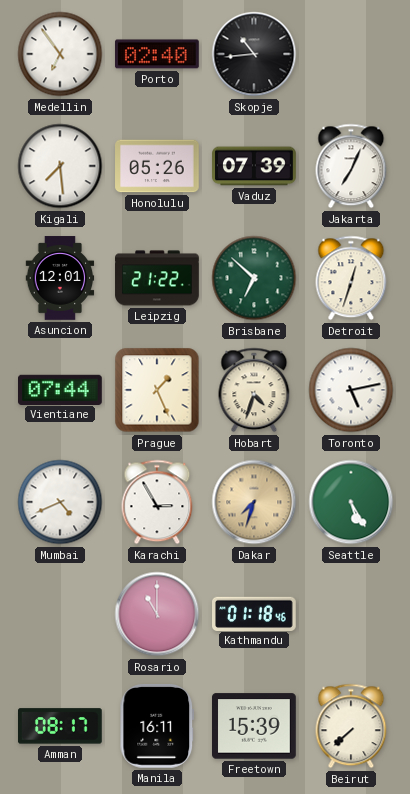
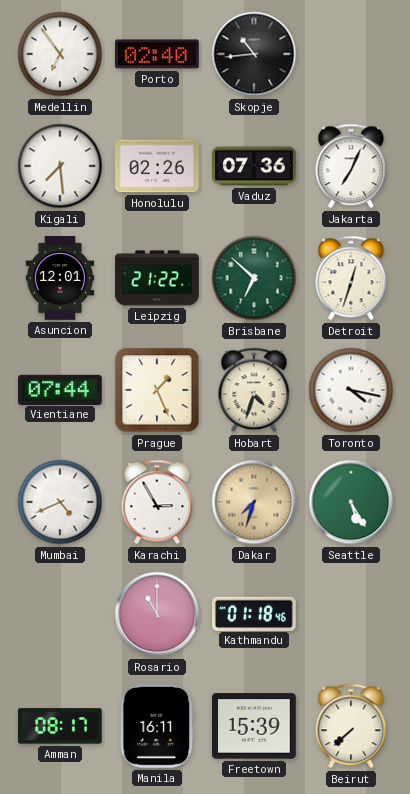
Honolulu: 05:26 -> 02:26 (157, 166)
Vaduz: 07:39 -> 07:36 (254, 166)
Toronto: 5:13 -> 4:17 (351, 390)
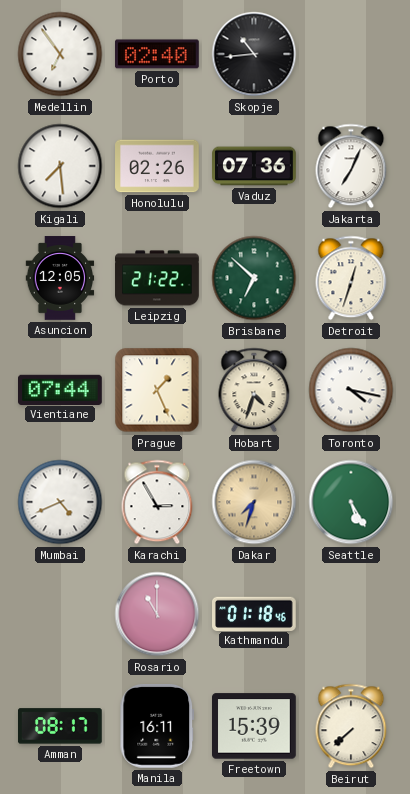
Asuncion: 12:01 -> 12:05 (60, 278)
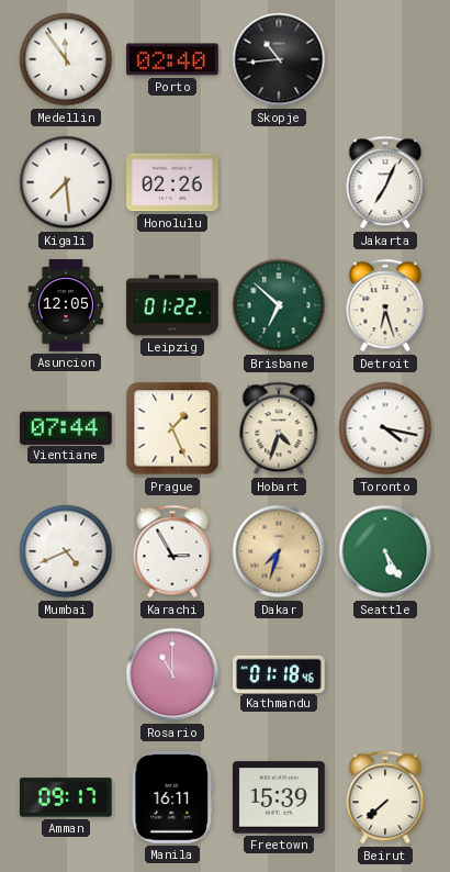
Medellin: 6:54 -> 11:54 (66, 59)
Vaduz: 07:36 -> none (254, 166)
Leipzig: 21:22 -> 01:22 (172, 305)
Detroit: 12:33 -> 6:27 (385, 305)
Amman: 08:17 -> 09:17 (67, 797)
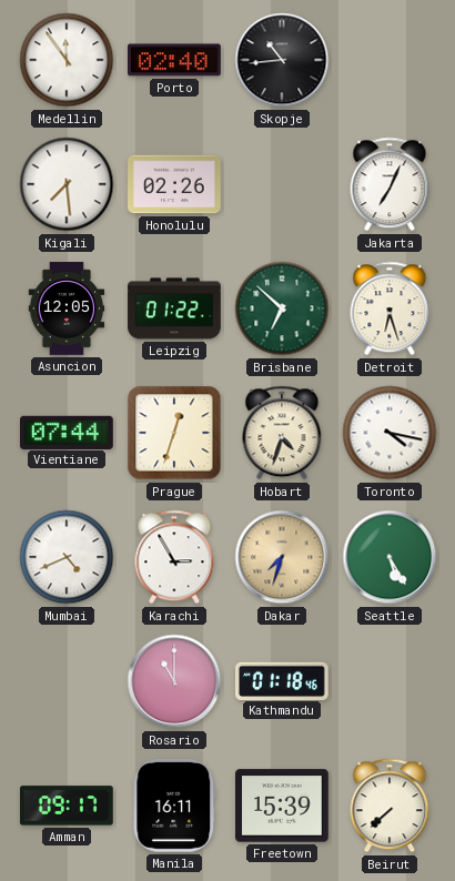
Prague: 1:26 -> 12:33 (174, 433)
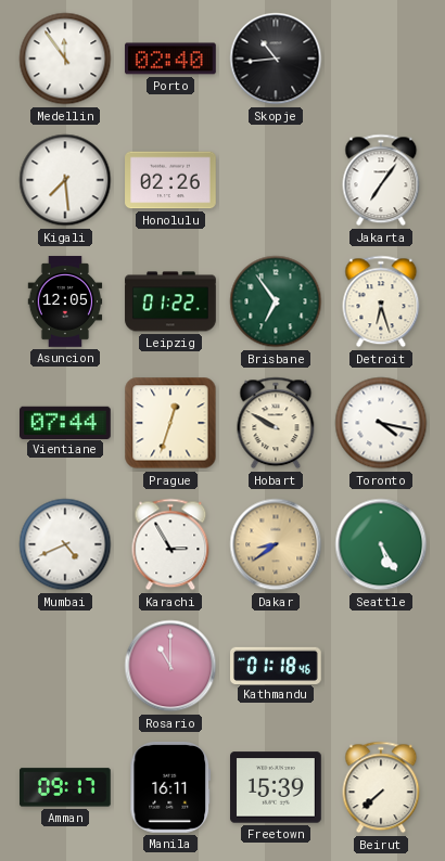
Jakarta: 7:04 -> 7:06 (381, 180)
Brisbane: 6:52 -> 6:54 (276, 301)
Hobart: 4:33 -> 9:50 (276, 423)
Dakar: 7:33 -> 8:39 (276, 544)
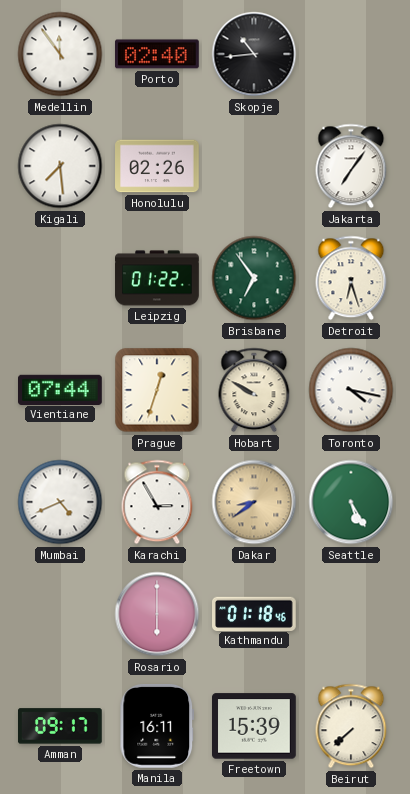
Asuncion: 12:05 -> none (65, 301)
Rosario: 11:00 -> 6:00 (157, 614)
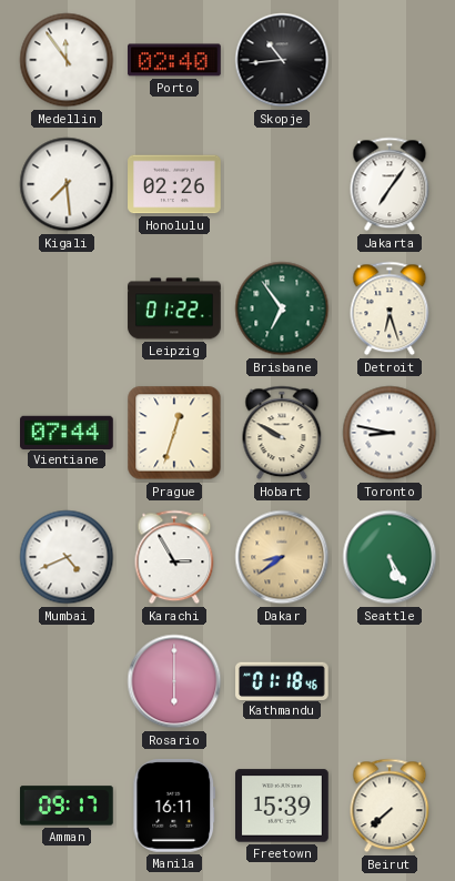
Toronto: 4:17 -> 8:47 (390, 433)
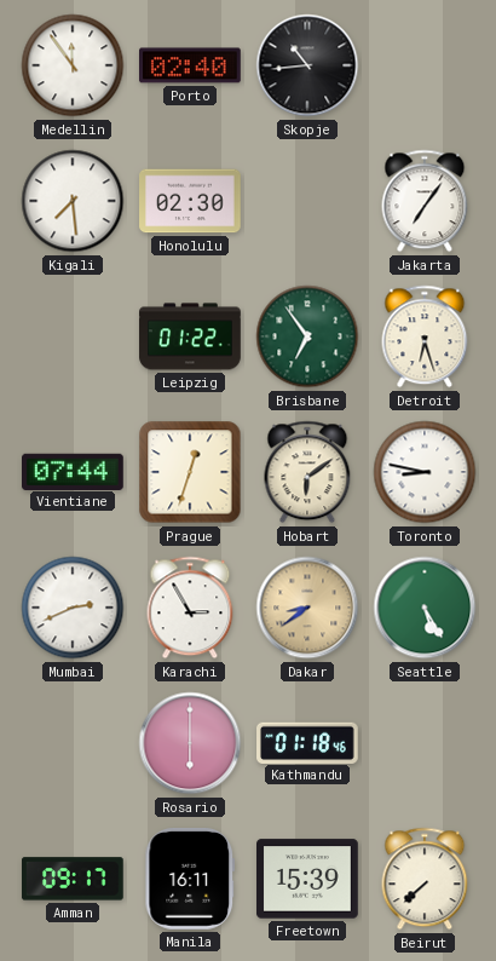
Honolulu: 02:26 -> 02:30 (190, 201)
Hobart: 9:50 -> 6:09 (307, 472)
Mumbai: 4:41 -> 2:41 (73, 608)
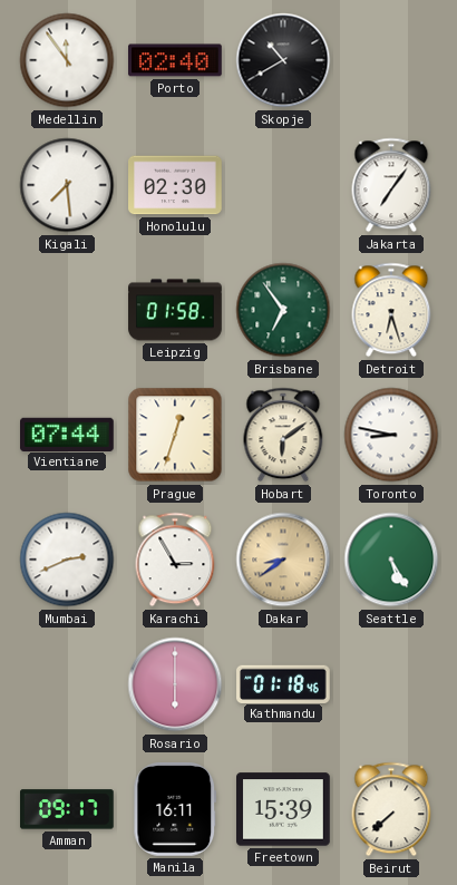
Skopje: 10:44 -> 10:40 (283, 60)
Leipzig: 01:22 -> 01:58 (175, 310)
